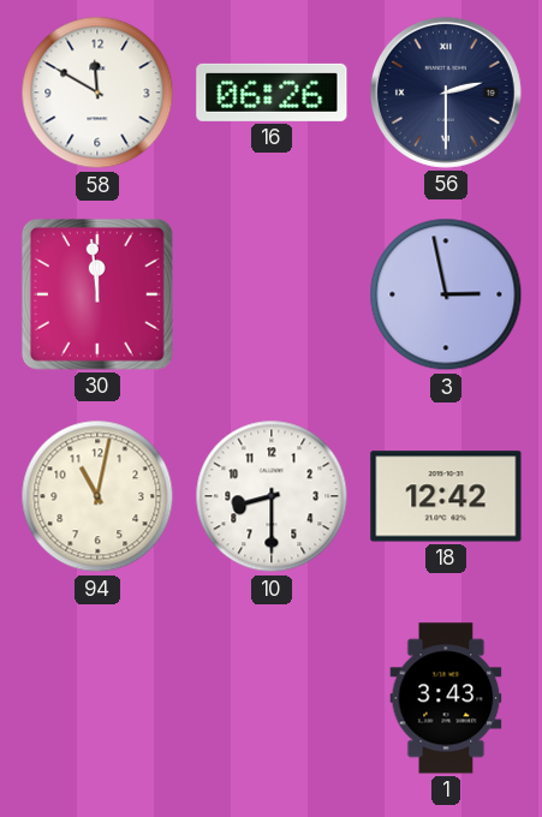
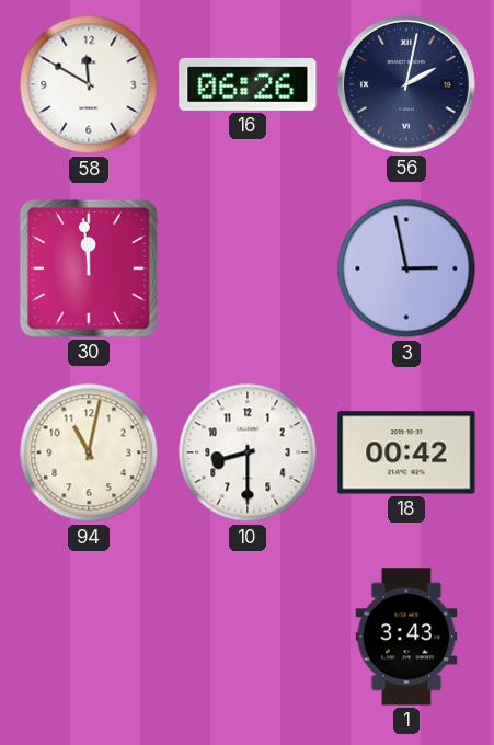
56: 2:30 -> 2:02 (406, 84)
18: 12:42 -> 00:42 (406, 452)
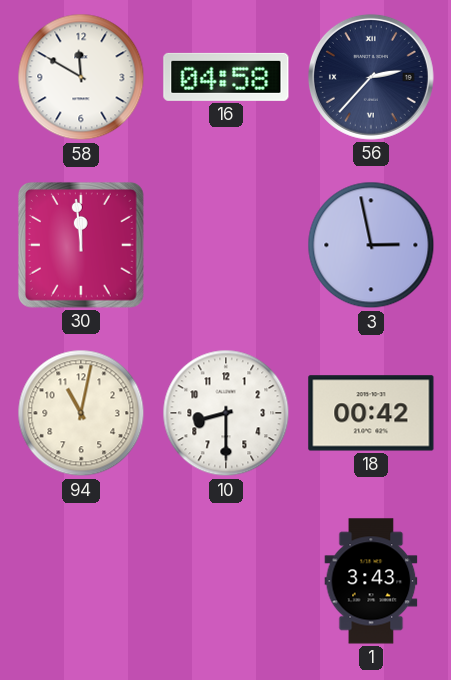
16: 06:26 -> 04:58 (226, 77)
56: 2:02 -> 2:37 (371, 77)
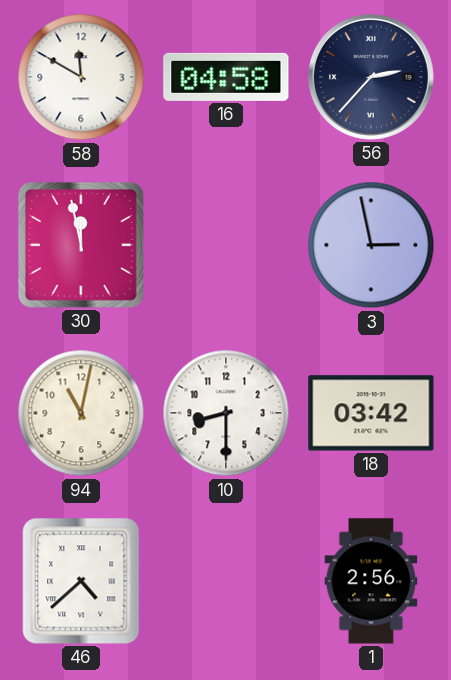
30: 11:59 -> 11:58 (81, 245)
18: 00:42 -> 03:42 (371, 413)
46: none -> 4:38 (81, 581)
1: 3:43 -> 2:56 (371, 581)
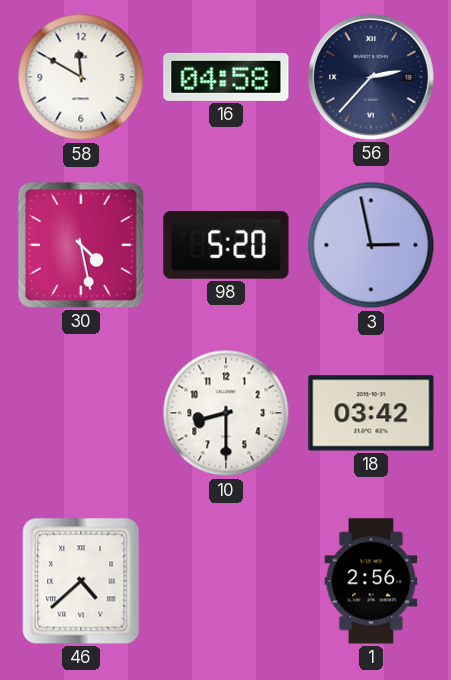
30: 11:58 -> 4:28 (81, 245)
98: none -> 5:20 (226, 245)
94: 11:02 -> none (81, 413)
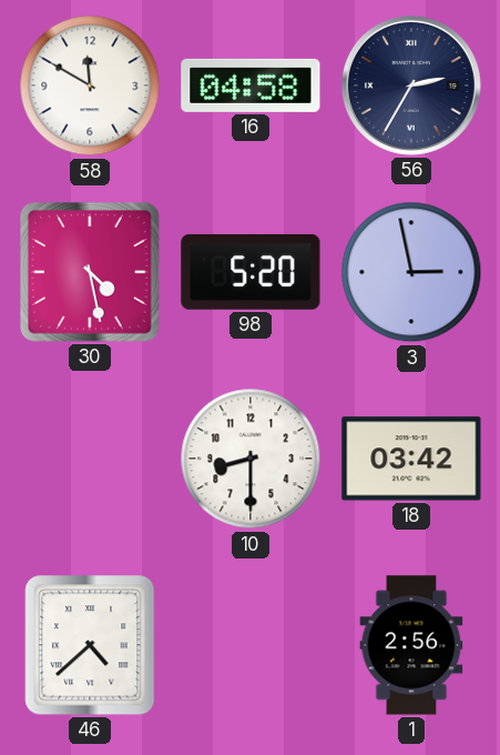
56: 2:37 -> 2:35 (411, 85)
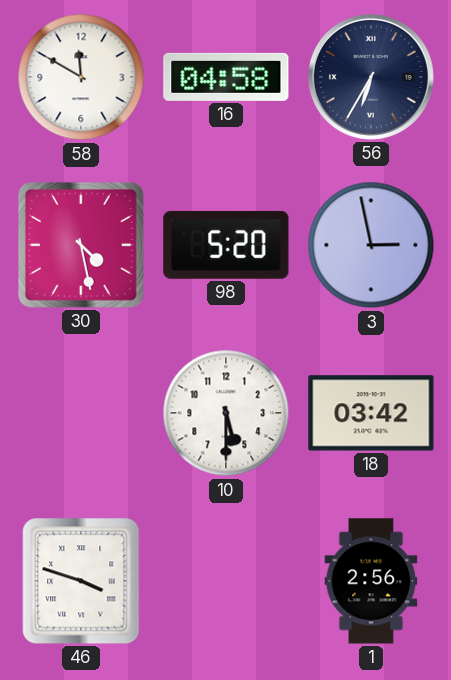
56: 2:35 -> 6:35 (371, 77)
10: 8:30 -> 5:30 (226, 413)
46: 4:38 -> 3:48 (81, 581)
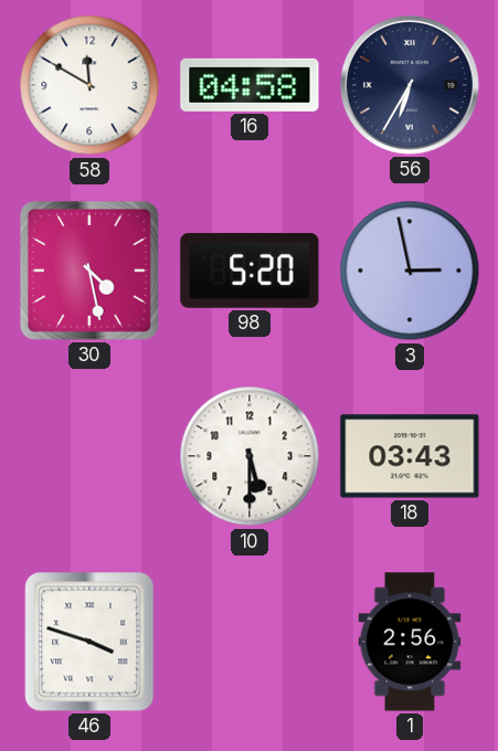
18: 03:42 -> 03:43 (410, 456)
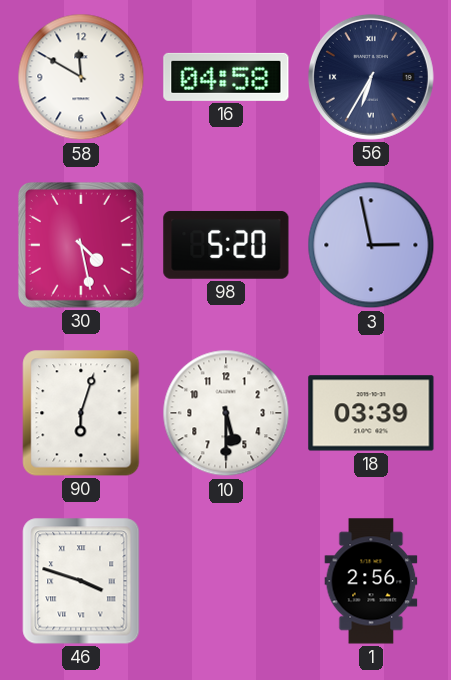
90: none -> 6:03 (81, 413)
18: 03:43 -> 03:39 (371, 413)
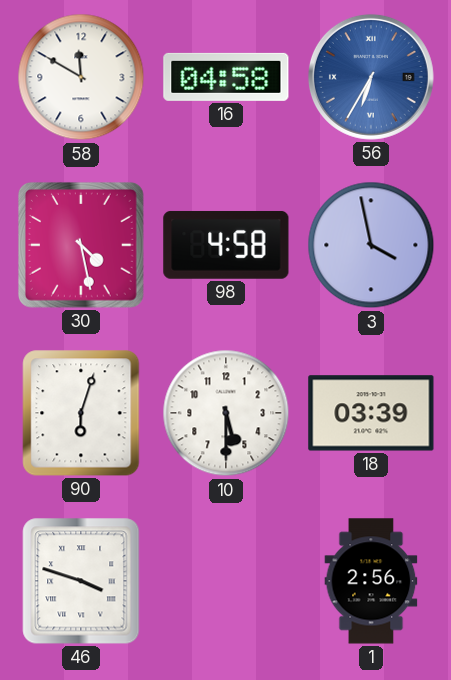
56 dial: navy -> blue (371, 77)
98: 5:20 -> 4:58 (226, 245)
3: 2:58 -> 3:58 (371, 245)
